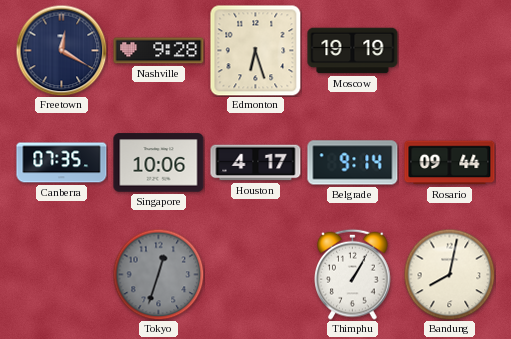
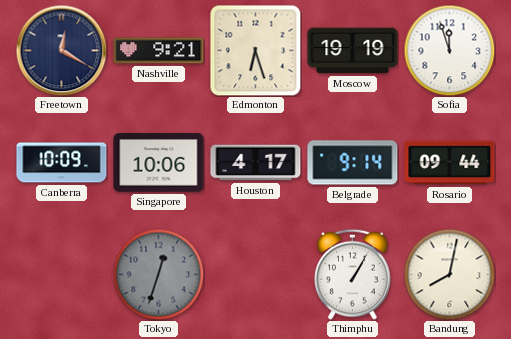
Nashville: 9:28 -> 9:21 (159, 51)
Sofia: none -> 11:57 (449, 50)
Canberra: 07:35 -> 10:09 (62, 163)
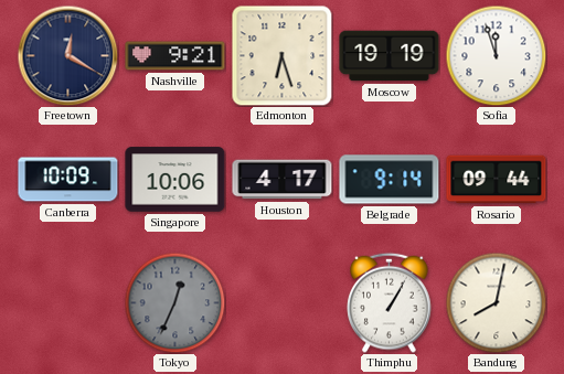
Tokyo: 12:33 -> 12:34 (174, 302)
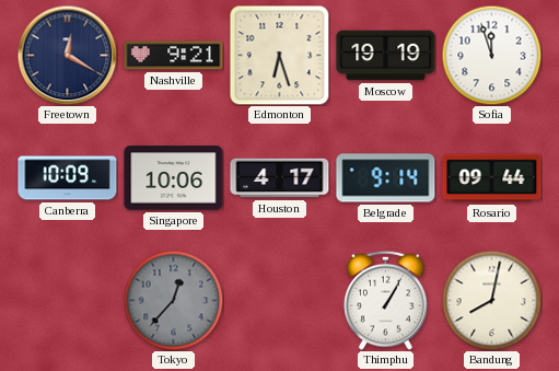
Tokyo: 12:34 -> 12:37 (173, 300)
